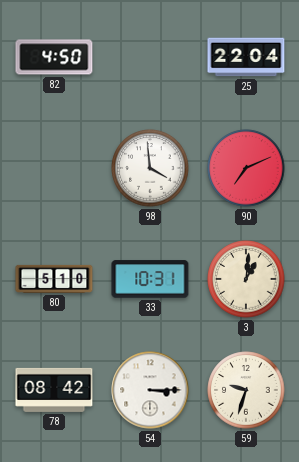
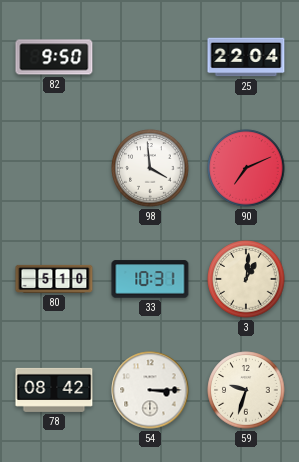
82: 4:50 -> 9:50 (54, 57)
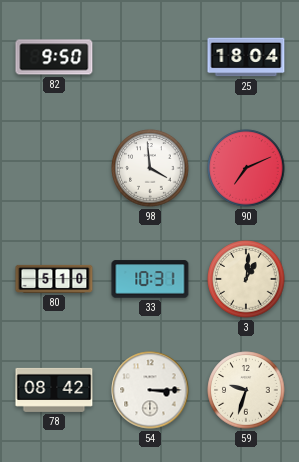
25: 22:04 -> 18:04 (246, 57)
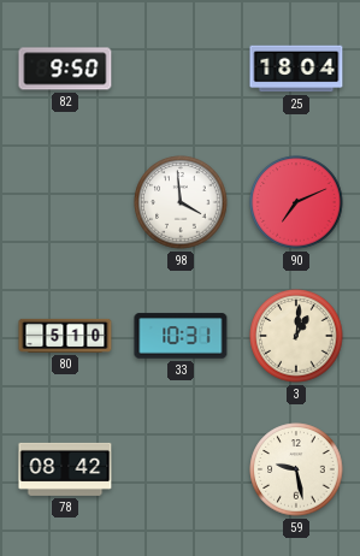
54: 3:15 -> none (150, 390)
59: 9:33 -> 9:28 (296, 469)
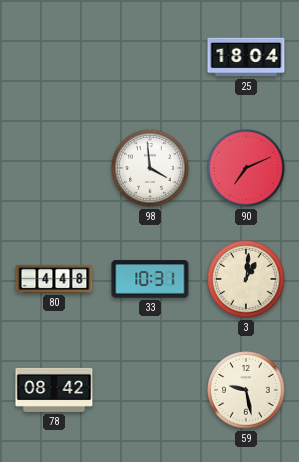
82: 9:50 -> none (65, 69)
80: 5:10 -> 4:48 (54, 279)
